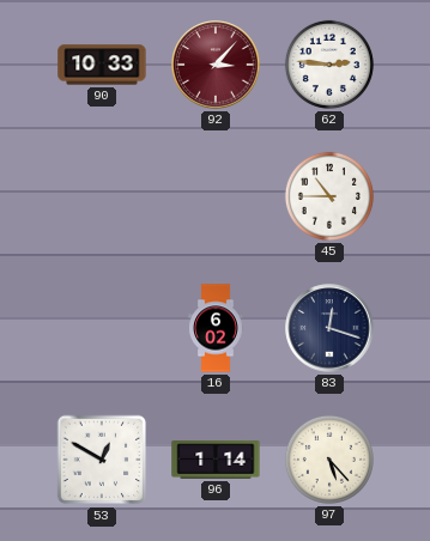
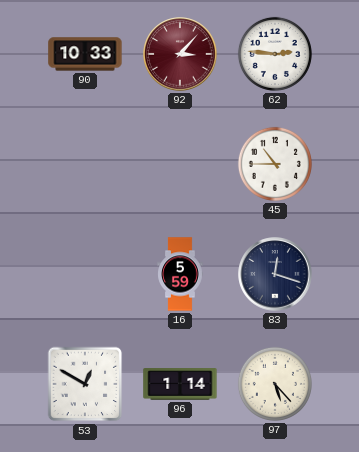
16: 6:02 -> 5:59 (180, 274)
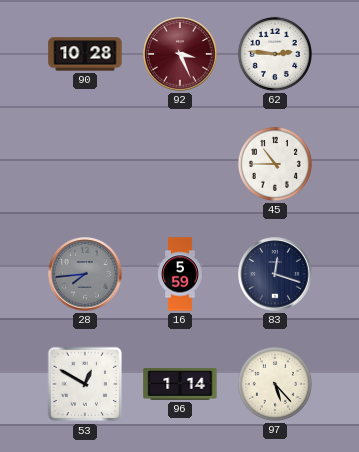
90: 10:33 -> 10:28 (85, 54)
92: 3:07 -> 3:26 (180, 54)
28: none -> 7:44 (85, 274)
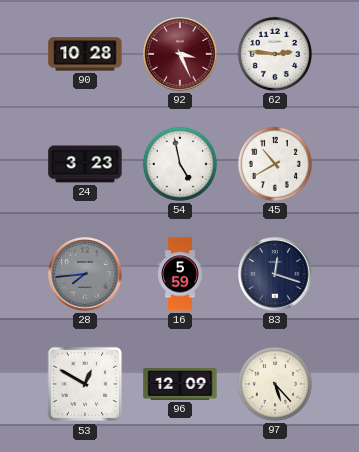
24: none -> 3:23 (85, 164)
54: none -> 4:58 (180, 164)
45: 10:45 -> 10:40 (275, 164)
96: 1:14 -> 12:09 (180, 384)
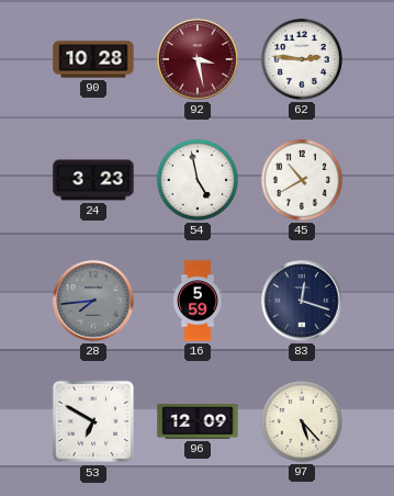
92: 3:26 -> 3:28 (198, 59)
53: 12:50 -> 6:50 (93, 421)
